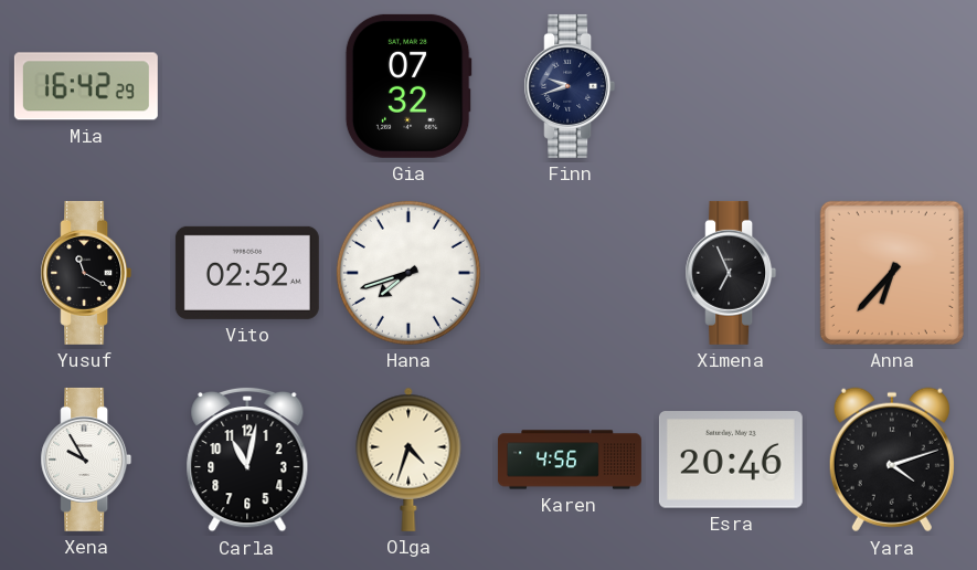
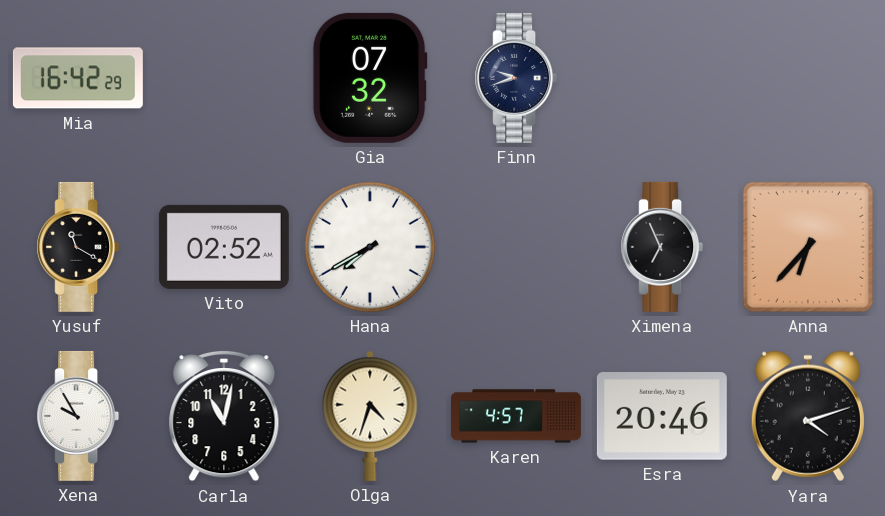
Hana: 7:42 -> 7:40 (370, 247)
Karen: 4:56 -> 4:57 (516, 416)
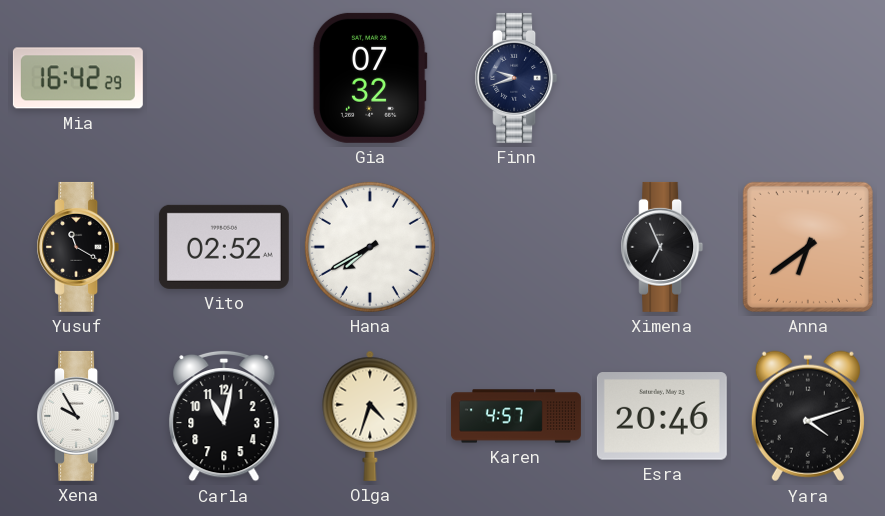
Anna: 6:37 -> 6:39 (808, 247)
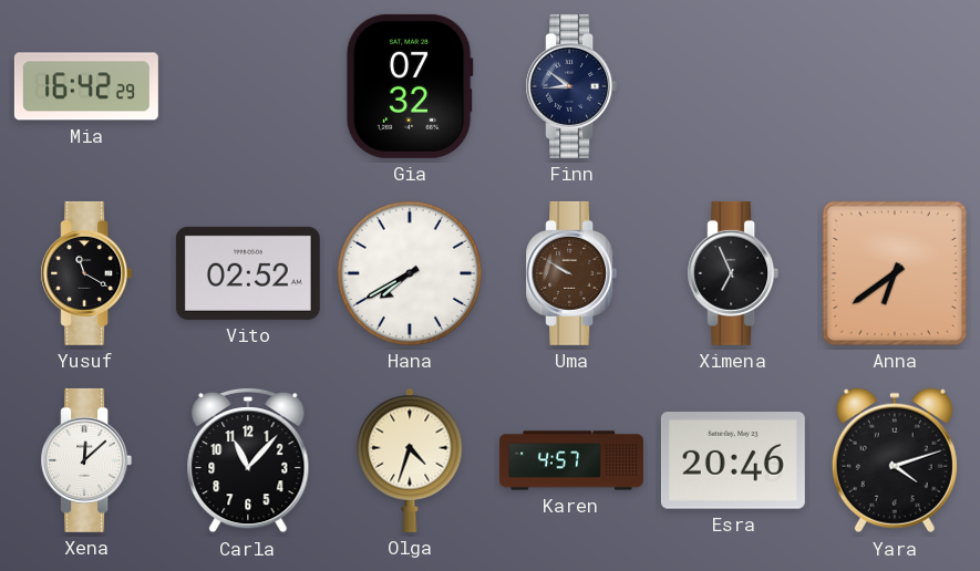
Finn: 9:42 -> 8:51 (571, 86)
Uma: none -> 9:50 (571, 273)
Xena: 9:55 -> 12:08 (86, 460)
Carla: 11:02 -> 11:07 (248, 460)
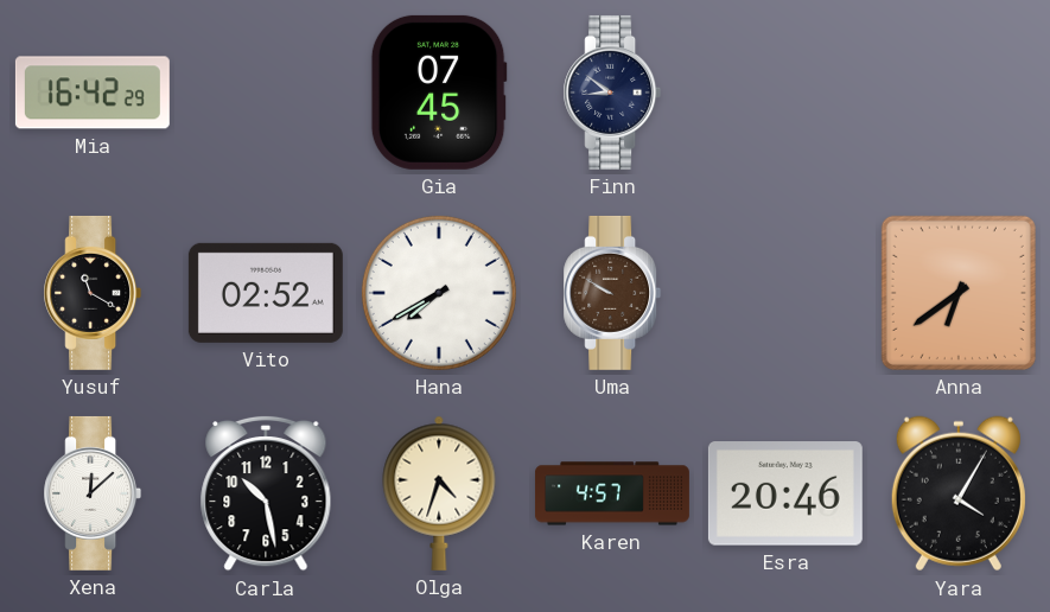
Gia: 07:32 -> 07:45 (439, 93)
Ximena: 6:56 -> none (733, 273)
Carla: 11:07 -> 10:28 (266, 493)
Yara: 4:12 -> 4:05 (959, 493)
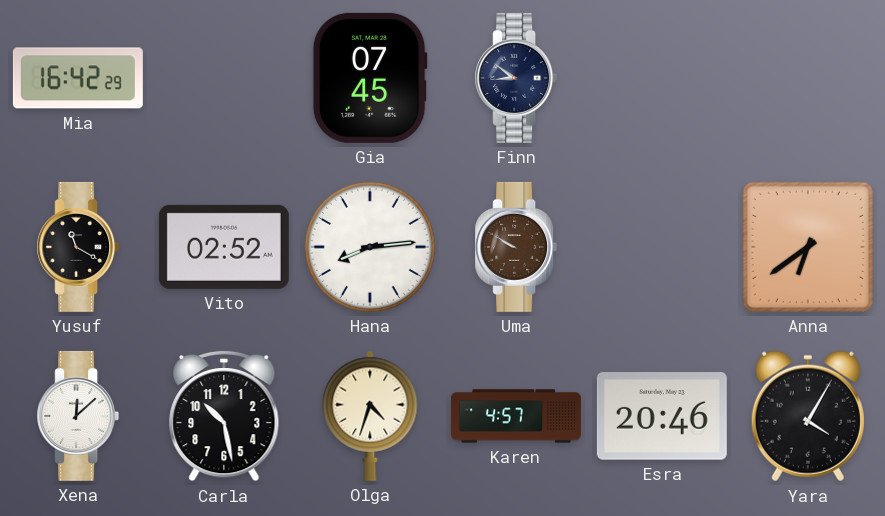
Hana: 7:40 -> 8:14 (370, 247)
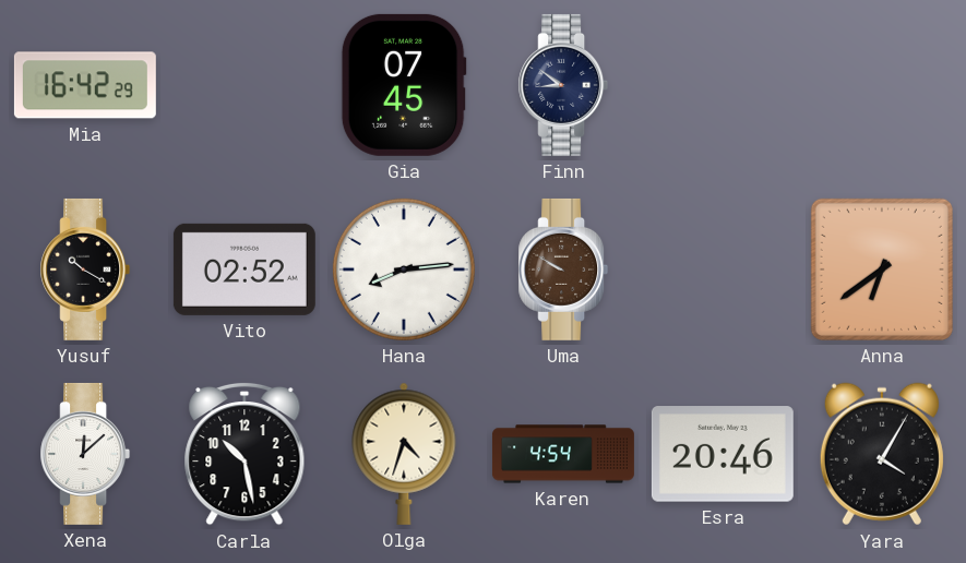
Yusuf: 11:20 -> 10:20 (85, 269)
Karen: 4:57 -> 4:54 (563, 454)
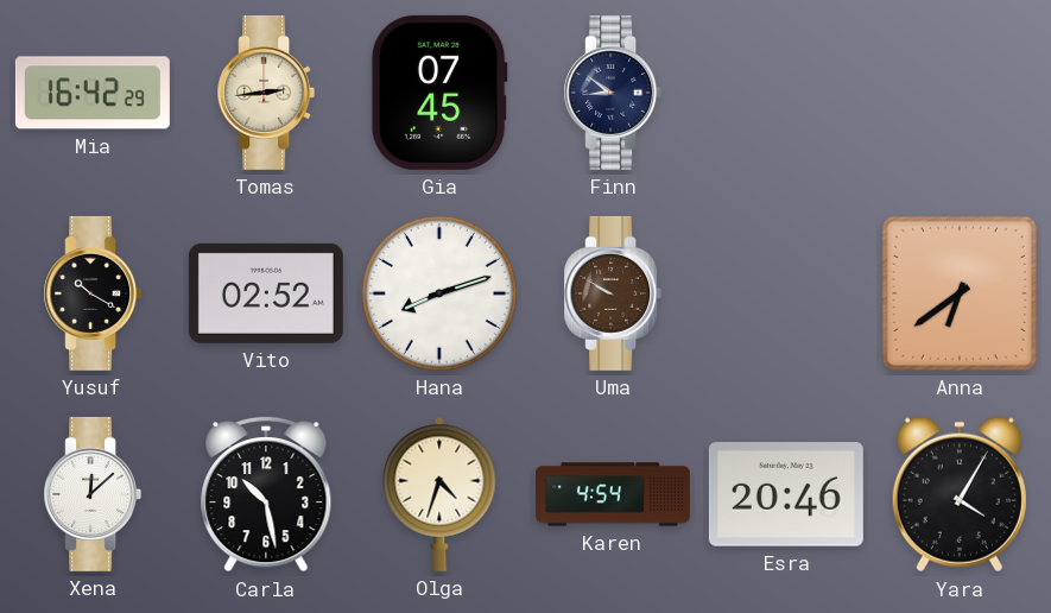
Tomas: none -> 2:44 (266, 93)
Hana: 8:14 -> 8:12 (439, 293)
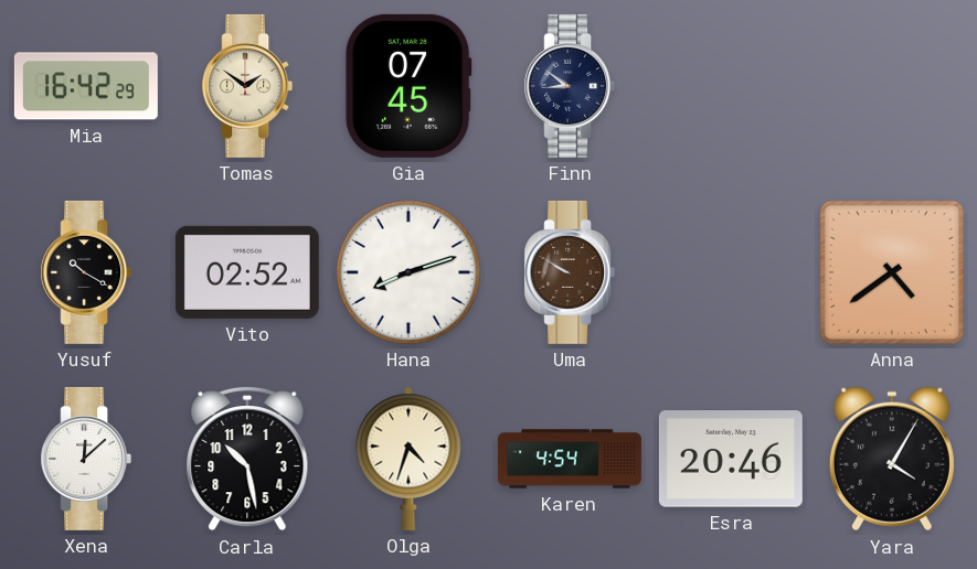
Tomas: 2:44 -> 1:51 (247, 86)
Anna: 6:39 -> 4:39 (892, 272)
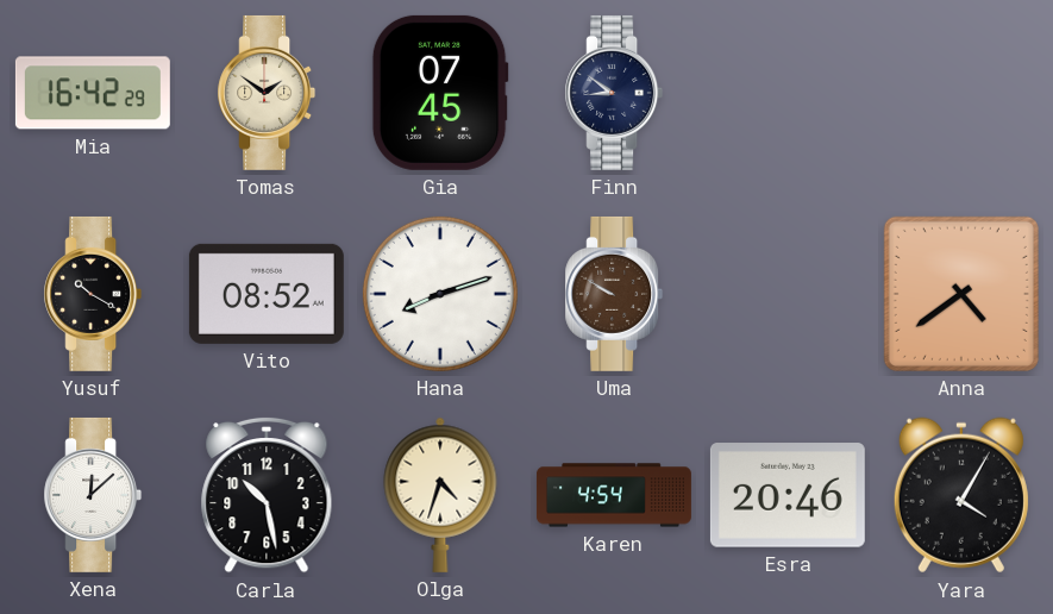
Vito: 02:52 -> 08:52 (267, 294)
